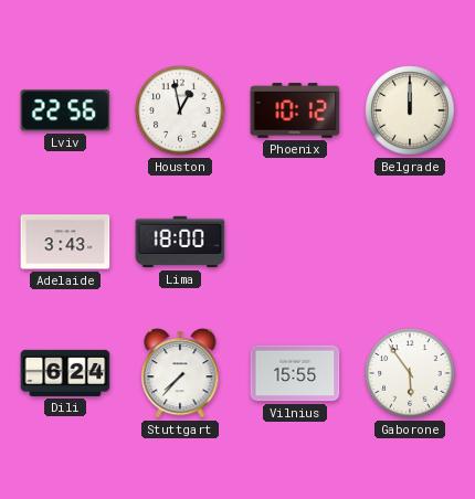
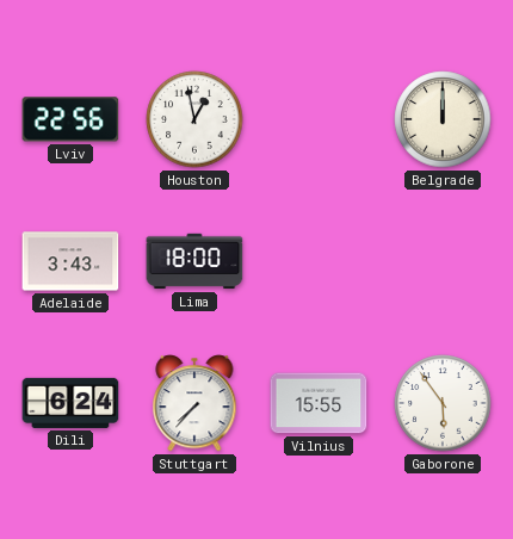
Phoenix: 10:12 -> none (295, 110)
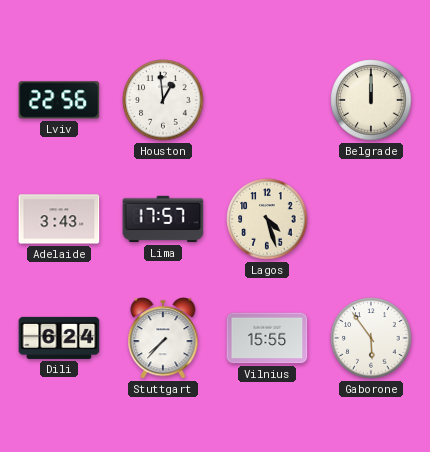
Houston: 12:58 -> 12:59 (163, 100)
Lima: 18:00 -> 17:57 (163, 219)
Lagos: none -> 4:27 (267, 219)
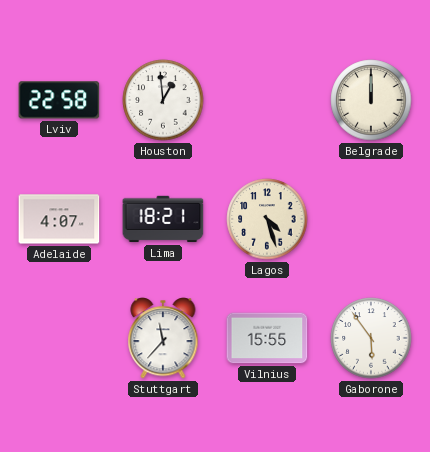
Lviv: 22:56 -> 22:58 (59, 100)
Adelaide: 3:43 -> 4:07 (59, 219)
Lima: 17:57 -> 18:21 (163, 219)
Dili: 6:24 -> none (59, 338)
Stuttgart: 7:37 -> 11:37 (163, 338)
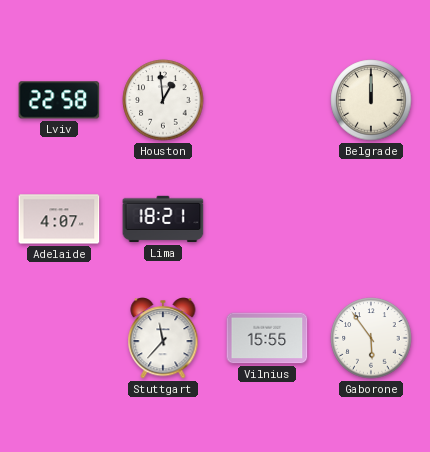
Lagos: 4:27 -> none (267, 219)
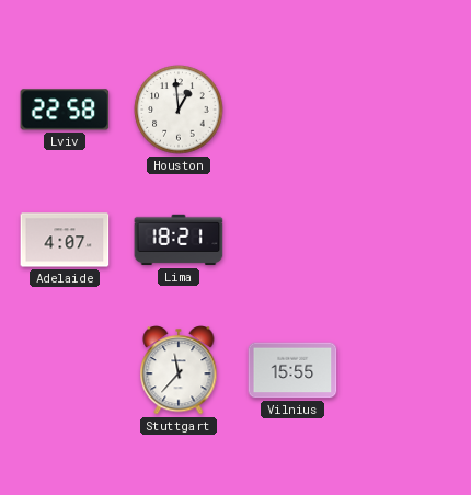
Belgrade: 12:00 -> none (371, 100)
Gaborone: 5:54 -> none (371, 338)
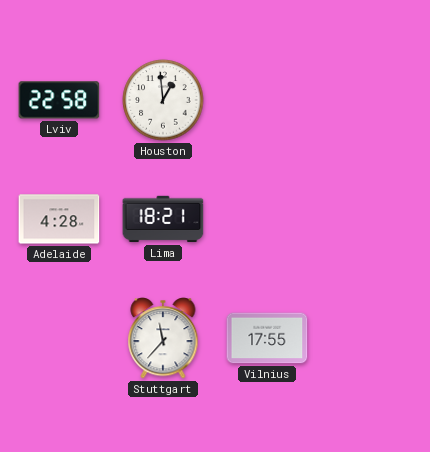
Adelaide: 4:07 -> 4:28 (59, 219)
Vilnius: 15:55 -> 17:55 (267, 338)
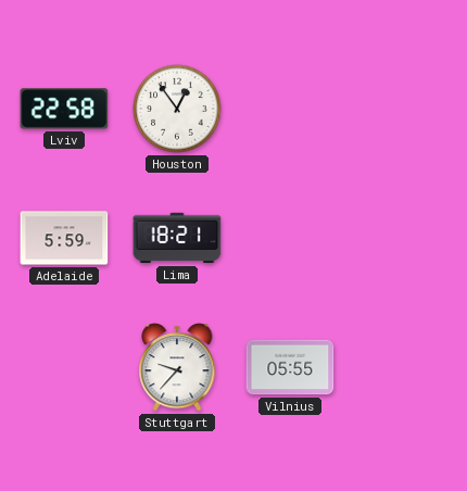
Houston: 12:59 -> 12:54 (177, 109)
Adelaide: 4:28 -> 5:59 (64, 238)
Stuttgart: 11:37 -> 9:37 (177, 367)
Vilnius: 17:55 -> 05:55 (290, 367)
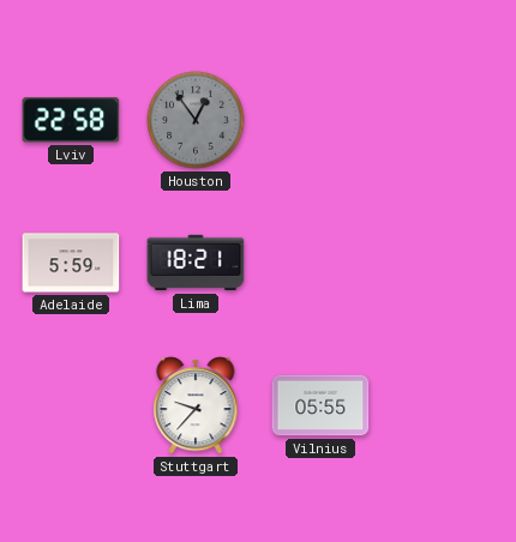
Houston dial: white -> grey (196, 120)
